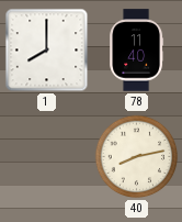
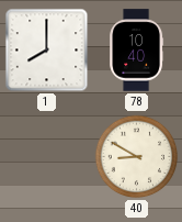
78: 11:40 -> 10:40 (137, 51)
40: 8:13 -> 8:50 (137, 157)
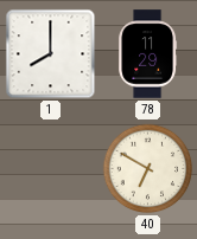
78: 10:40 -> 11:29 (148, 54)
40: 8:50 -> 6:50 (148, 169)
